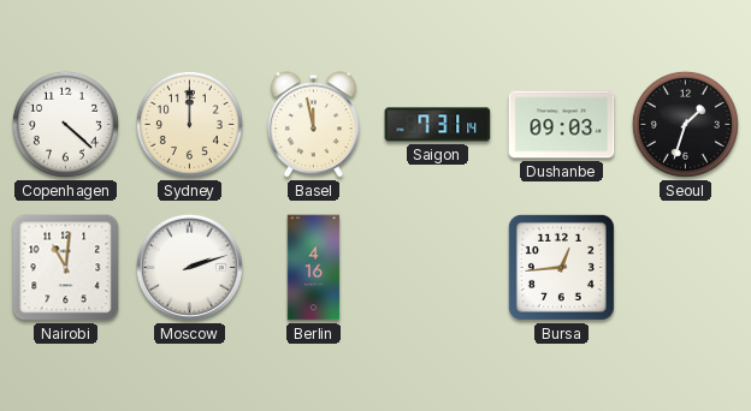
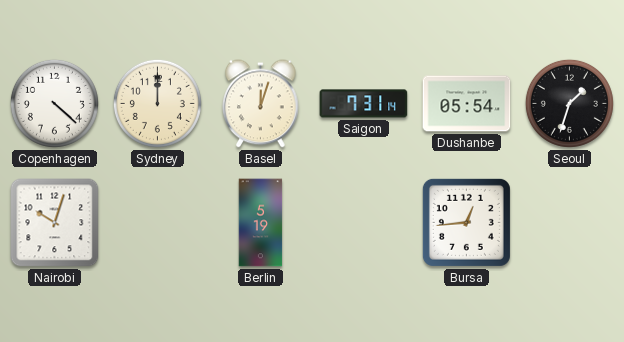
Basel: 11:58 -> 12:03 (261, 104)
Dushanbe: 09:03 -> 05:54 (467, 104)
Nairobi: 11:01 -> 10:03 (55, 223)
Moscow: 2:12 -> none (189, 267)
Berlin: 4:16 -> 5:19 (261, 223)
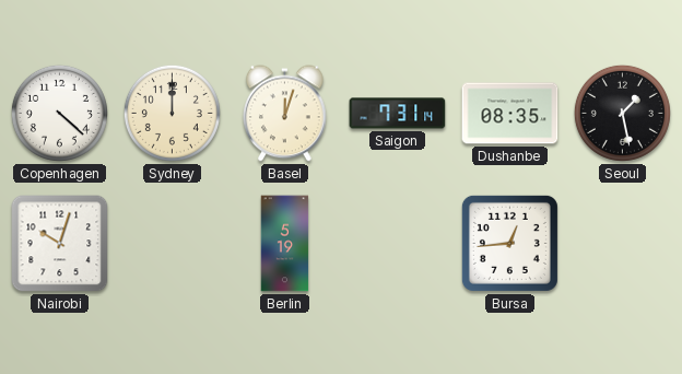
Dushanbe: 05:54 -> 08:35 (510, 114)
Seoul: 1:33 -> 1:28 (622, 113)
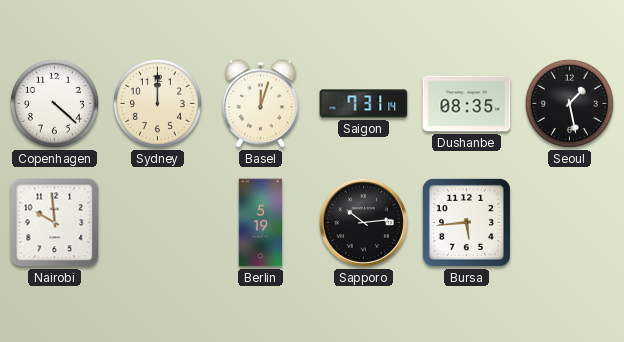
Nairobi: 10:03 -> 9:59 (55, 223)
Sapporo: none -> 10:14 (363, 222)
Bursa: 12:44 -> 5:44 (466, 222)
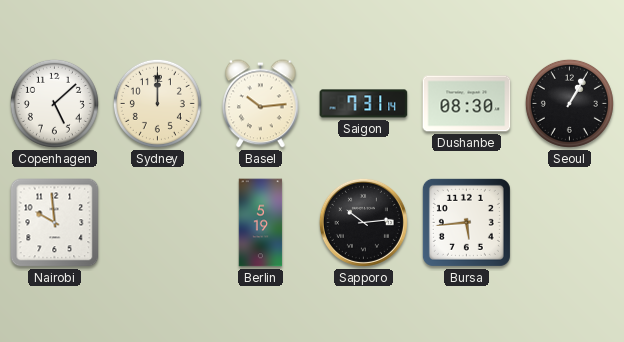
Copenhagen: 4:22 -> 5:08 (54, 103)
Basel: 12:03 -> 10:14 (261, 104)
Dushanbe: 08:35 -> 08:30 (467, 104)
Seoul: 1:28 -> 1:05 (569, 103)
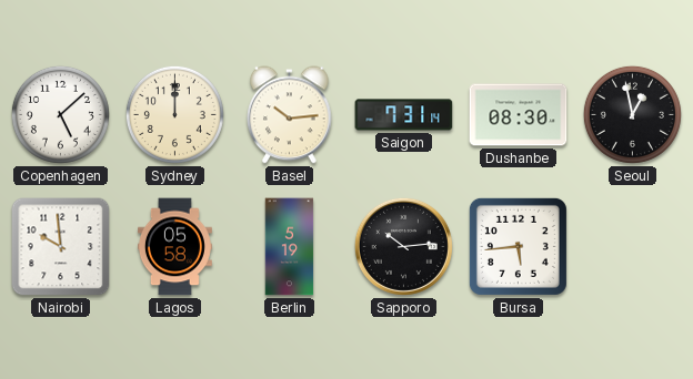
Seoul: 1:05 -> 12:58 (632, 114)
Lagos: none -> 05:58 (174, 247)
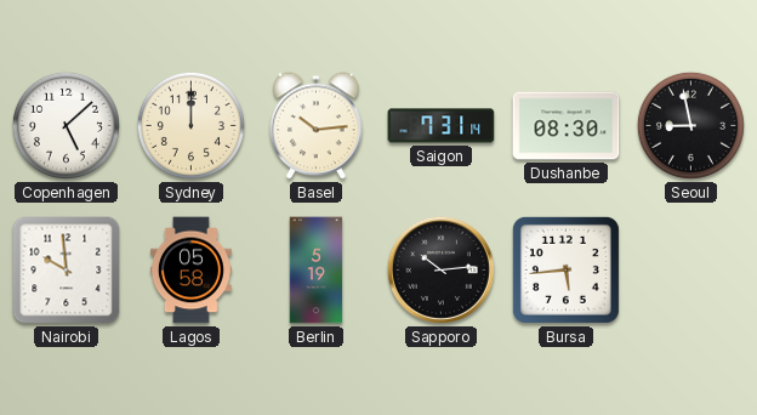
Seoul: 12:58 -> 8:58 (690, 125)
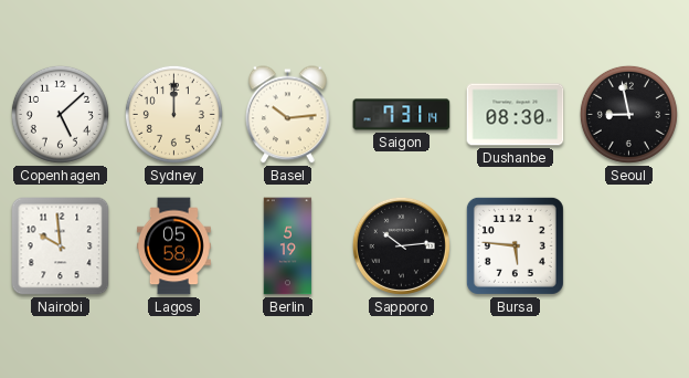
Bursa: 5:44 -> 5:46 (515, 245)
